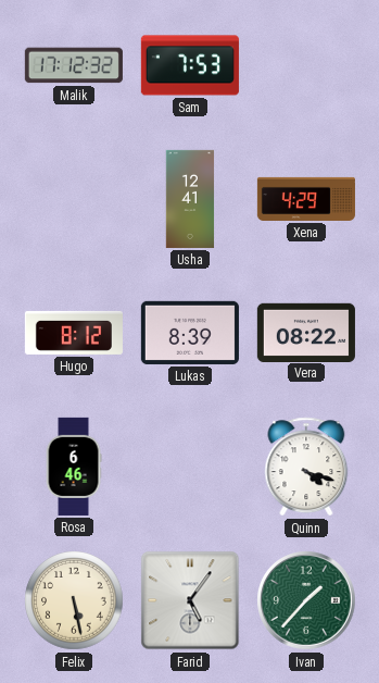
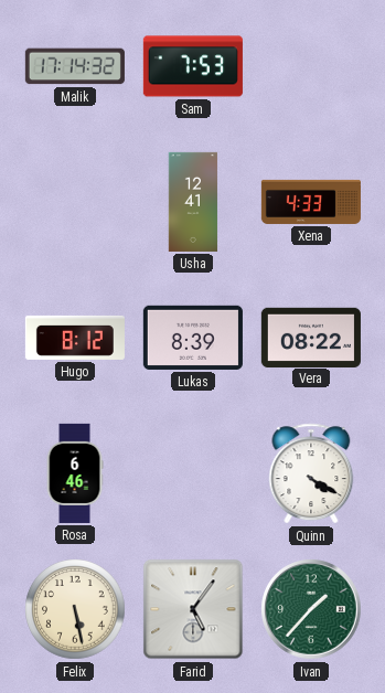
Malik: 17:12 -> 17:14 (75, 66)
Xena: 4:29 -> 4:33 (311, 202)
Quinn: 4:18 -> 4:20 (311, 473)
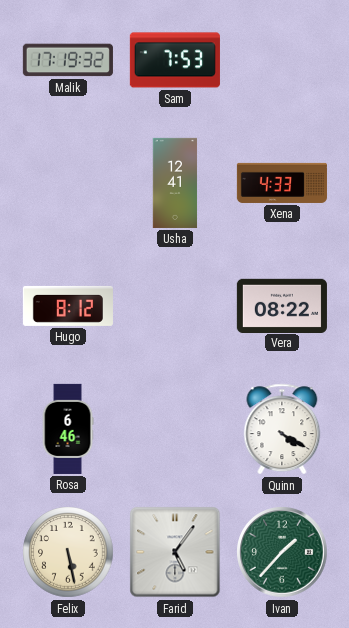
Malik: 17:14 -> 17:19 (68, 60)
Lukas: 8:39 -> none (193, 338)
